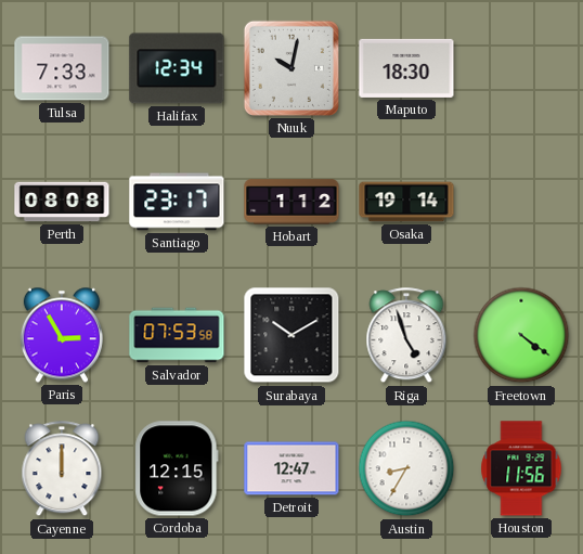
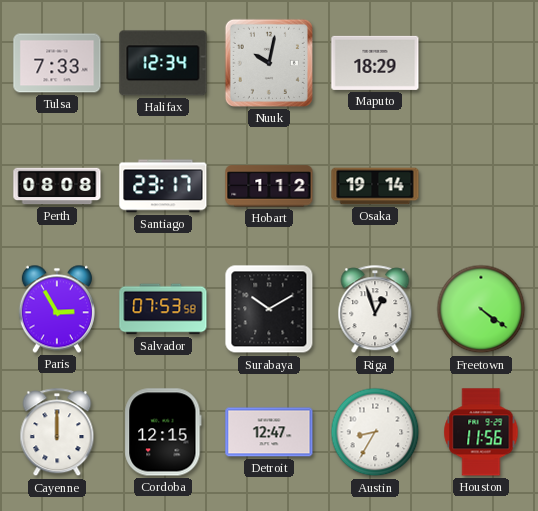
Maputo: 18:30 -> 18:29 (375, 63)
Riga: 4:57 -> 12:57 (375, 310)
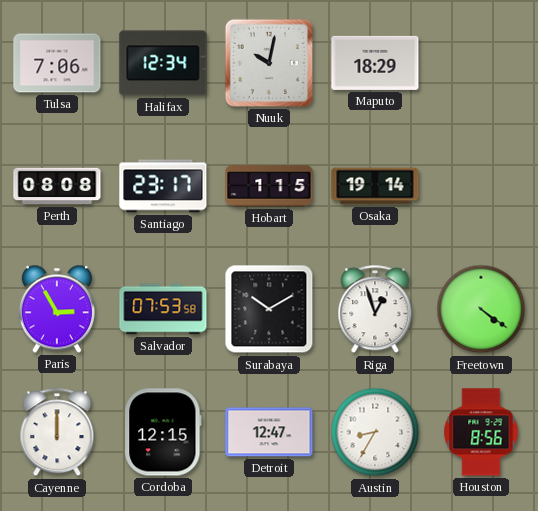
Tulsa: 7:33 -> 7:06 (57, 63)
Hobart: 1:12 -> 1:15 (269, 186)
Houston: 11:56 -> 8:56 (481, 432)
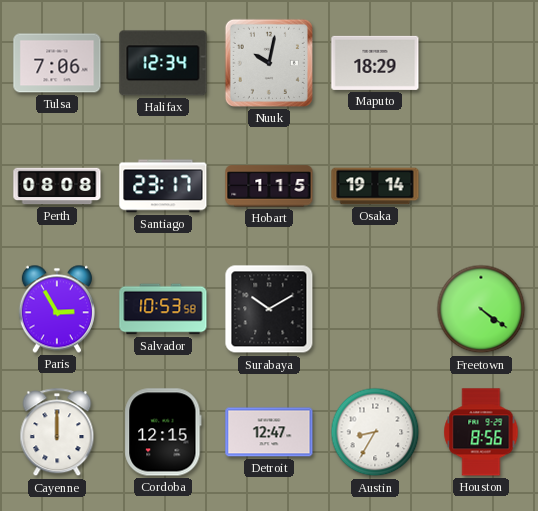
Salvador: 07:53 -> 10:53 (163, 309)
Riga: 12:57 -> none (375, 310)
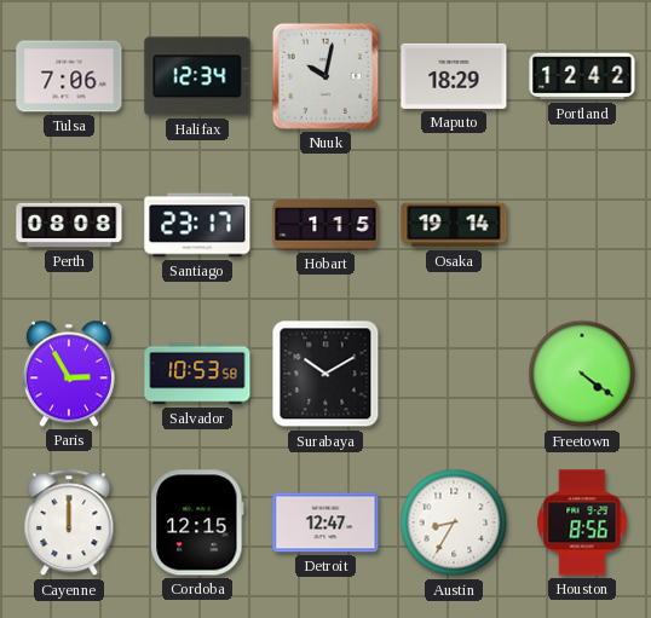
Portland: none -> 12:42 (582, 76)
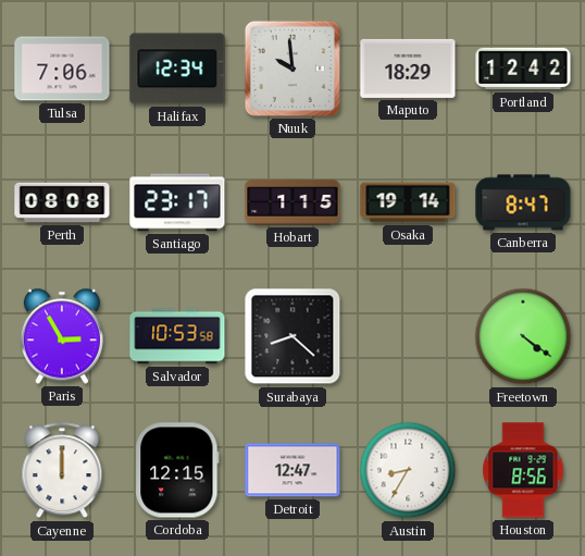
Nuuk: 10:02 -> 9:59 (292, 69)
Canberra: none -> 8:47 (523, 202)
Surabaya: 10:10 -> 8:22 (292, 336)
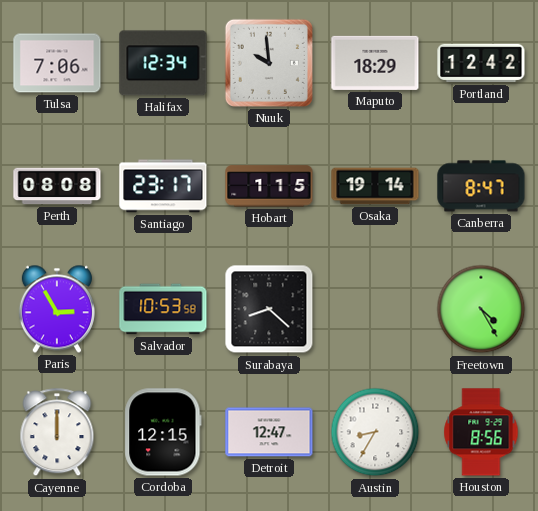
Freetown: 4:21 -> 4:25 (481, 309)
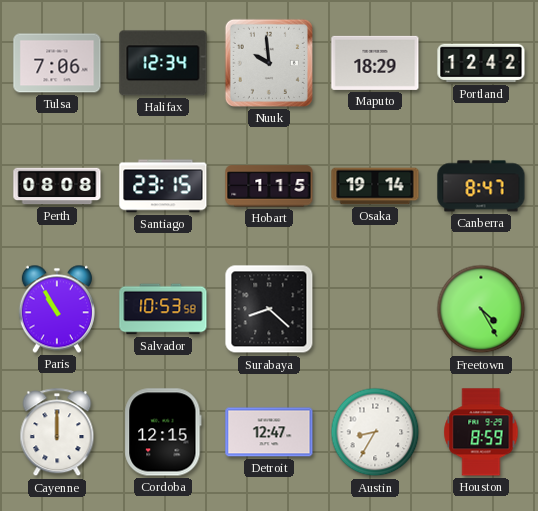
Santiago: 23:17 -> 23:15 (163, 186)
Paris: 2:55 -> 10:55 (57, 309)
Houston: 8:56 -> 8:59 (481, 432)
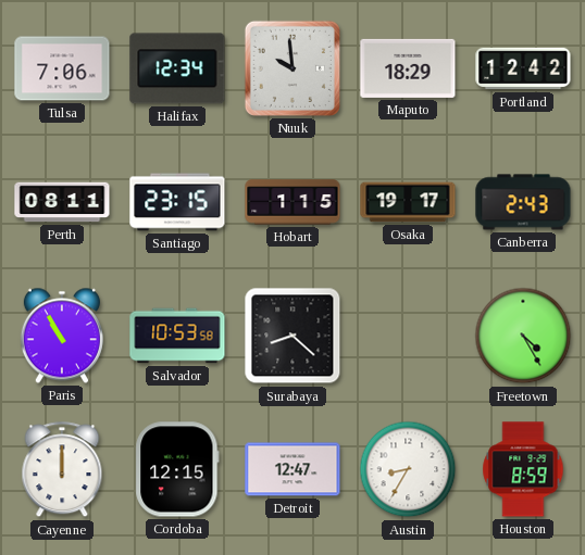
Perth: 08:08 -> 08:11 (62, 202)
Osaka: 19:14 -> 19:17 (408, 202)
Canberra: 8:47 -> 2:43 (523, 202)
